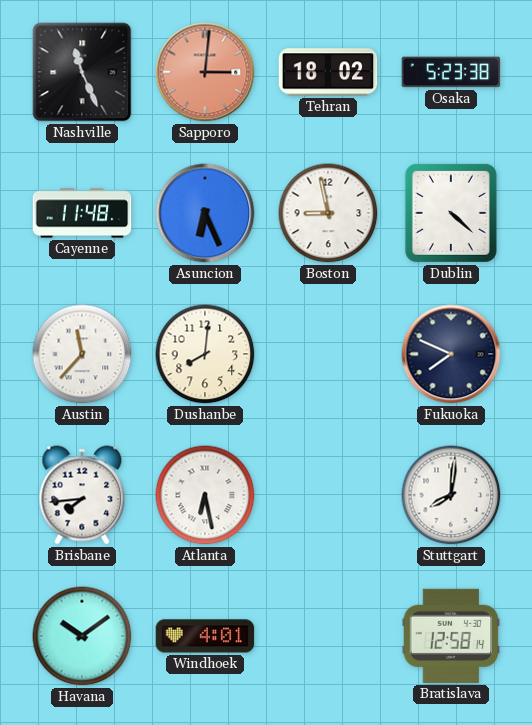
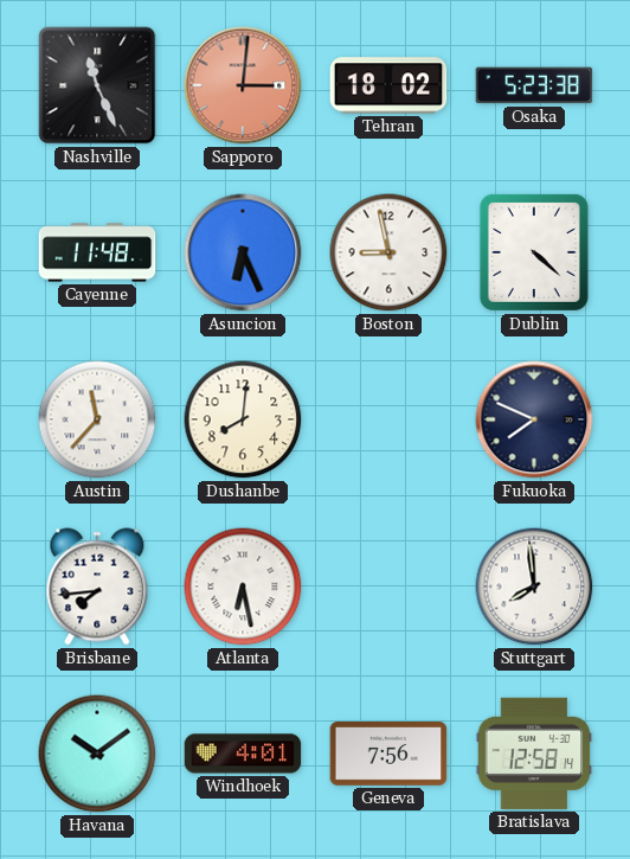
Stuttgart: 8:01 -> 7:59 (534, 586)
Geneva: none -> 7:56 (388, 755)
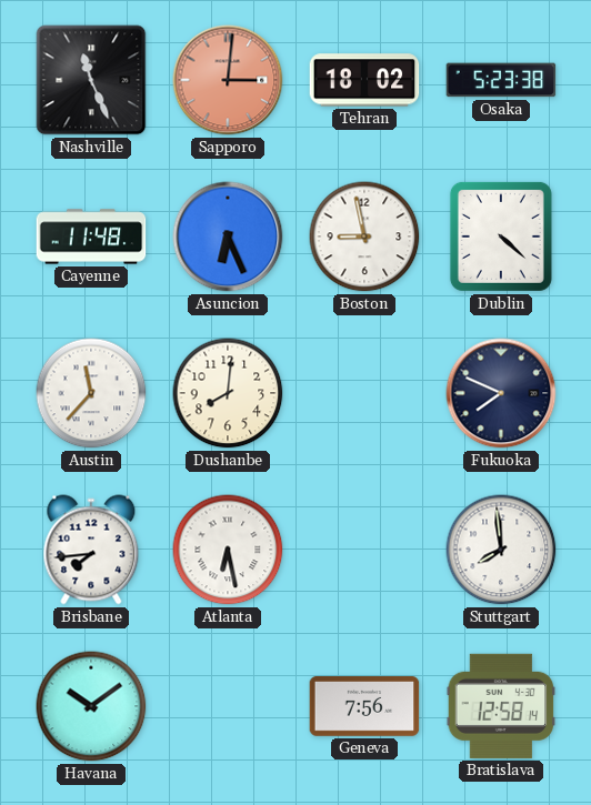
Windhoek: 4:01 -> none (243, 754)
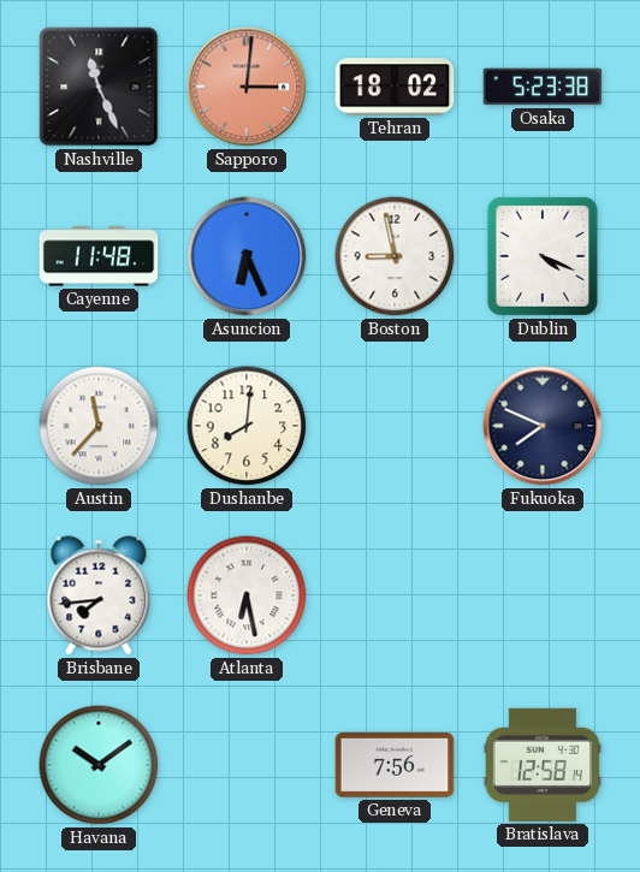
Dublin: 4:22 -> 4:19 (543, 256)
Stuttgart: 7:59 -> none (501, 550)
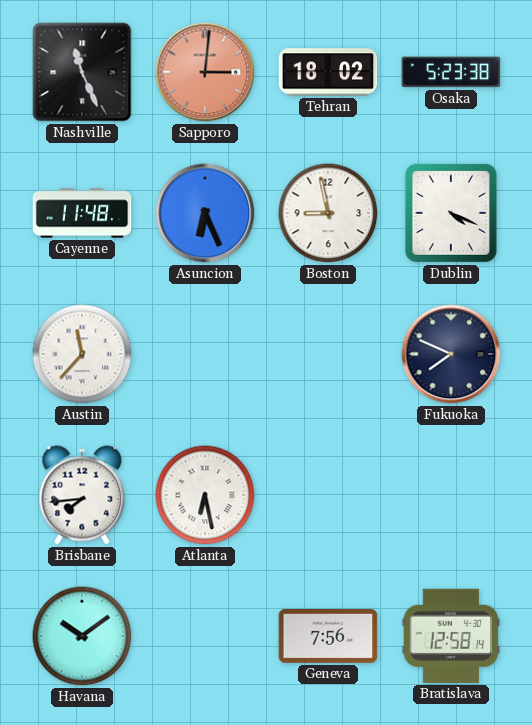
Dushanbe: 8:01 -> none (247, 426)
